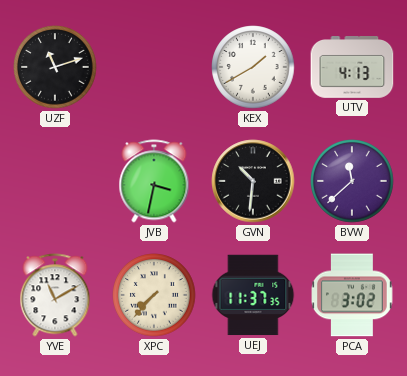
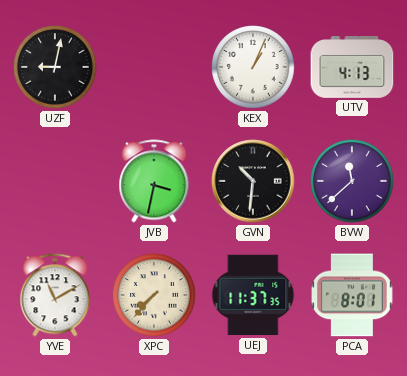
UZF: 11:12 -> 9:02 (55, 67)
KEX: 1:40 -> 1:04 (253, 67)
PCA: 3:02 -> 8:01 (353, 295)
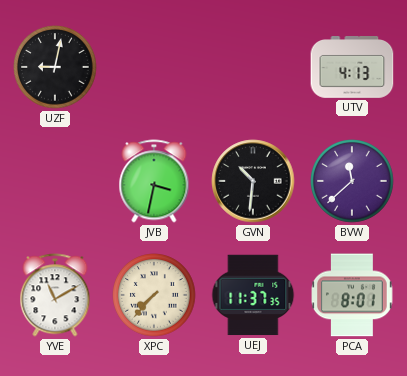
KEX: 1:04 -> none (253, 67)
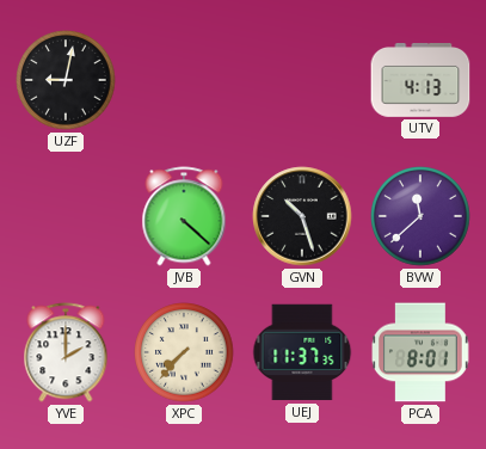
JVB: 3:32 -> 4:22 (184, 216)
GVN: 10:31 -> 10:27 (302, 216)
YVE: 11:10 -> 2:00 (66, 352)
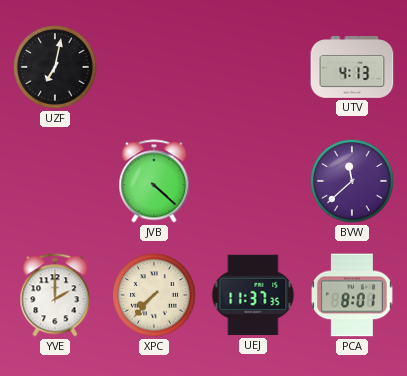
UZF: 9:02 -> 7:02 (55, 67)
GVN: 10:27 -> none (302, 216)
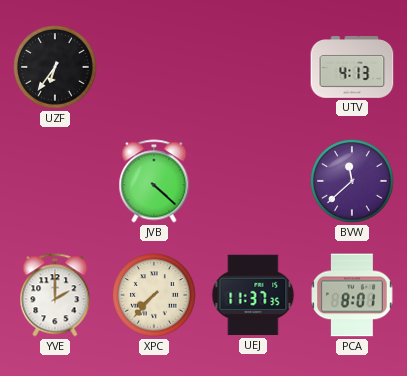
UZF: 7:02 -> 6:36 (55, 67)
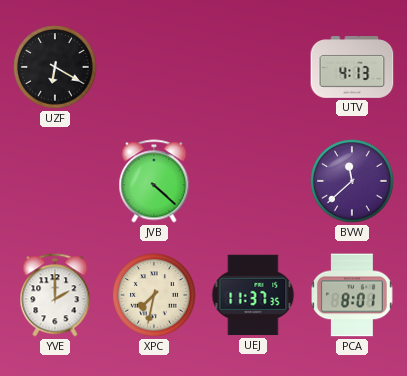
UZF: 6:36 -> 6:20 (55, 67)
XPC: 7:37 -> 7:32 (154, 295)
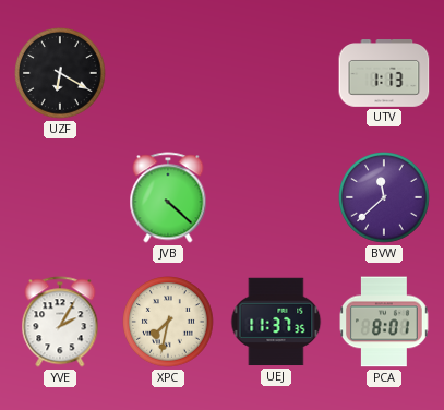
UTV: 4:13 -> 1:13 (384, 74)
YVE: 2:00 -> 2:05 (60, 322)
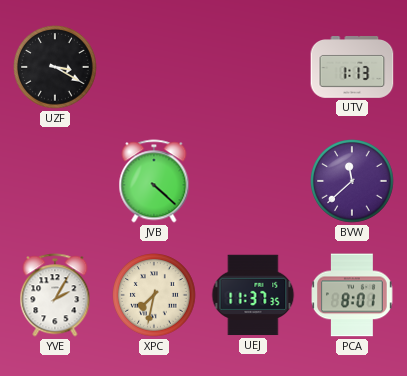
UZF: 6:20 -> 3:20 (55, 67)
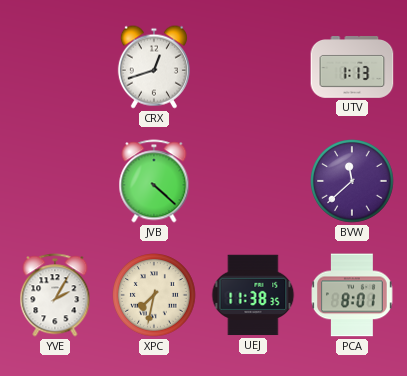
UZF: 3:20 -> none (55, 67)
CRX: none -> 12:42 (154, 67)
UEJ: 11:37 -> 11:38 (253, 295)
